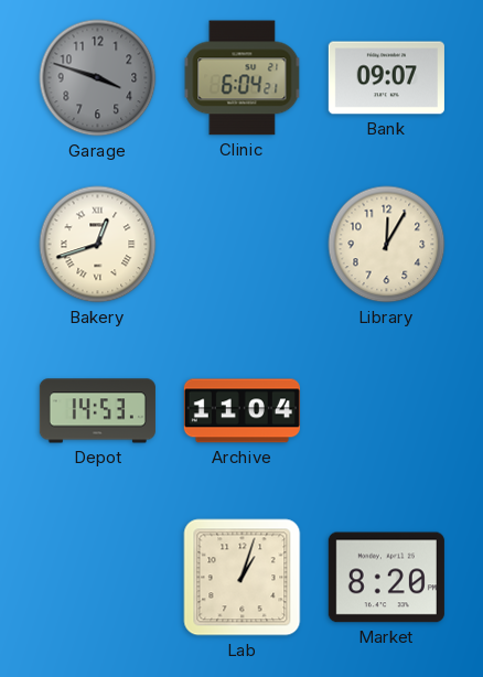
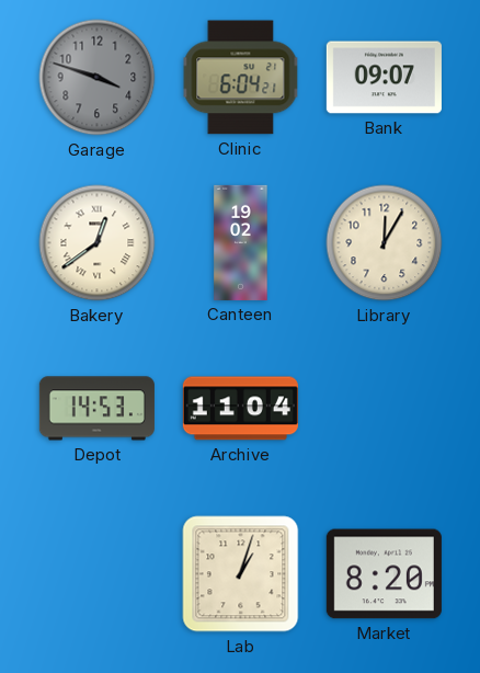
Bakery: 12:42 -> 12:39 (98, 243)
Canteen: none -> 19:02 (241, 242)
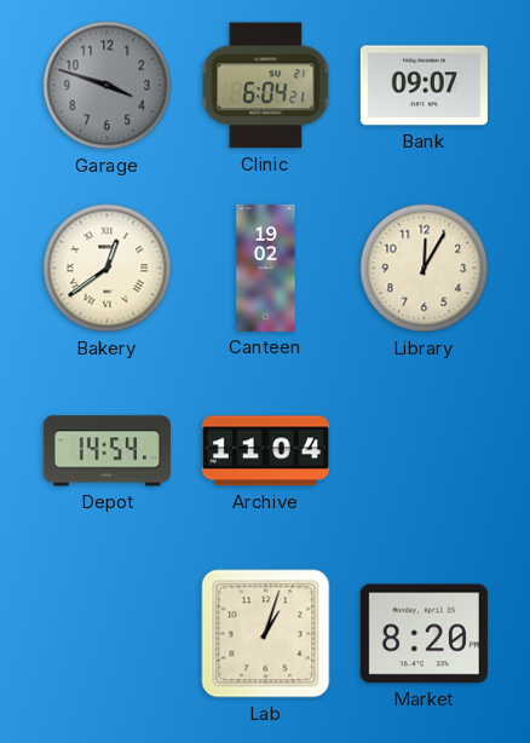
Depot: 14:53 -> 14:54 (106, 451)
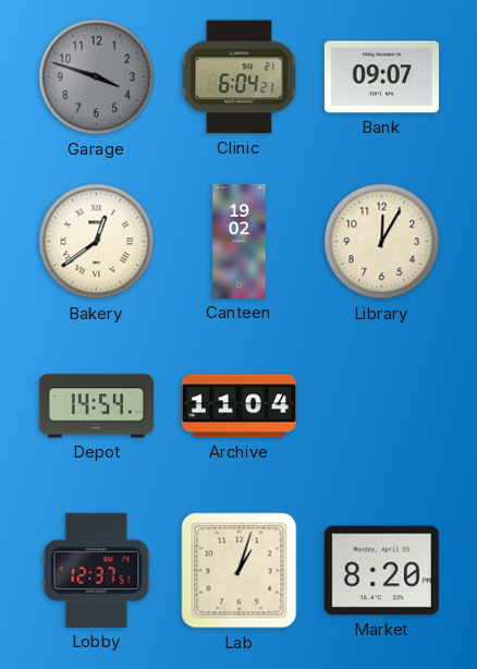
Lobby: none -> 12:37 (97, 570)
